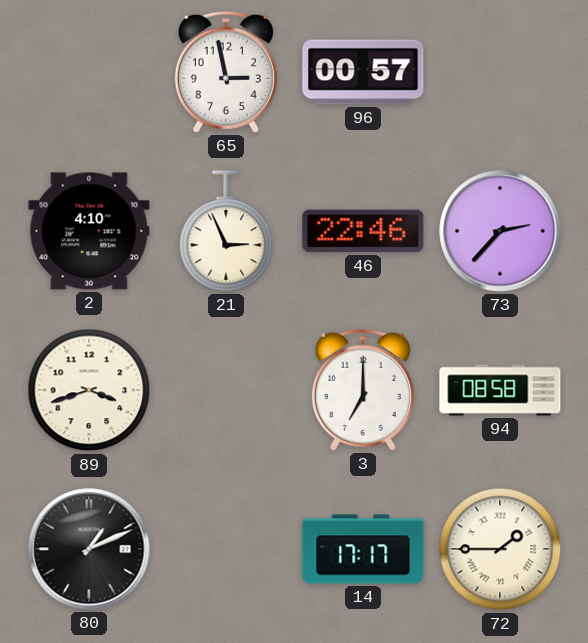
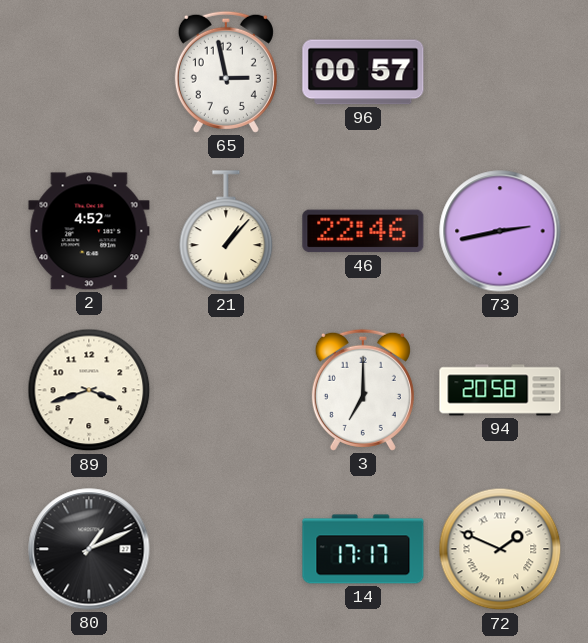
2: 4:10 -> 4:52 (89, 231)
21: 2:56 -> 1:07 (226, 231)
73: 2:37 -> 2:43 (500, 231)
94: 08:58 -> 20:58 (500, 390)
72: 1:45 -> 1:49 (500, 549)
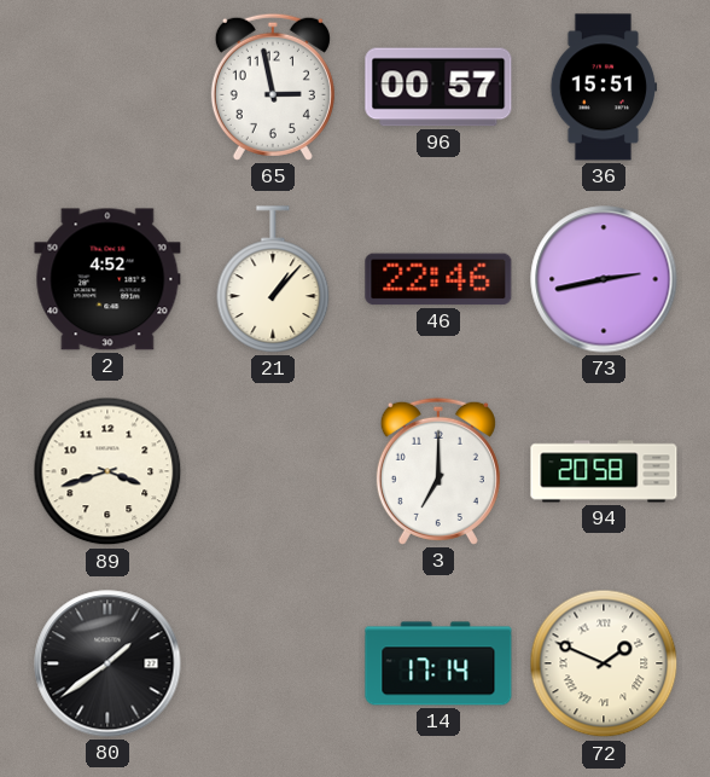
36: none -> 15:51 (603, 87)
80: 1:11 -> 1:39 (107, 663)
14: 17:17 -> 17:14 (438, 663)
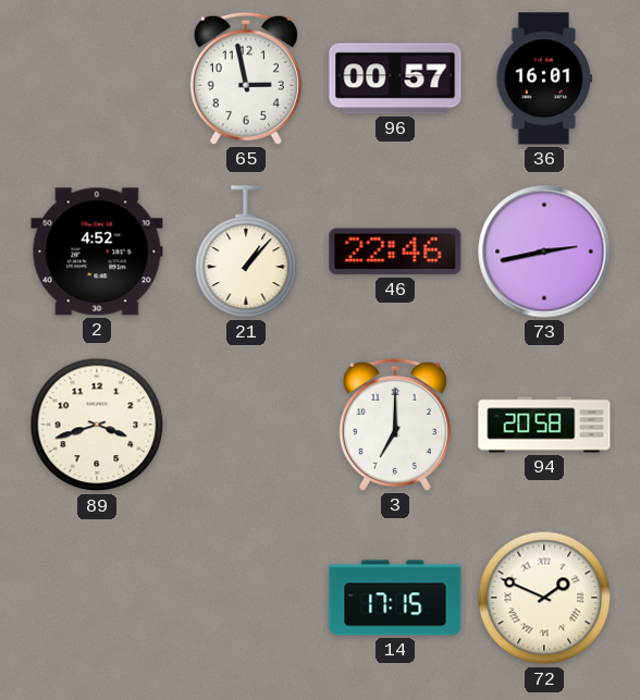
36: 15:51 -> 16:01 (543, 78)
80: 1:39 -> none (107, 663)
14: 17:14 -> 17:15 (395, 598)
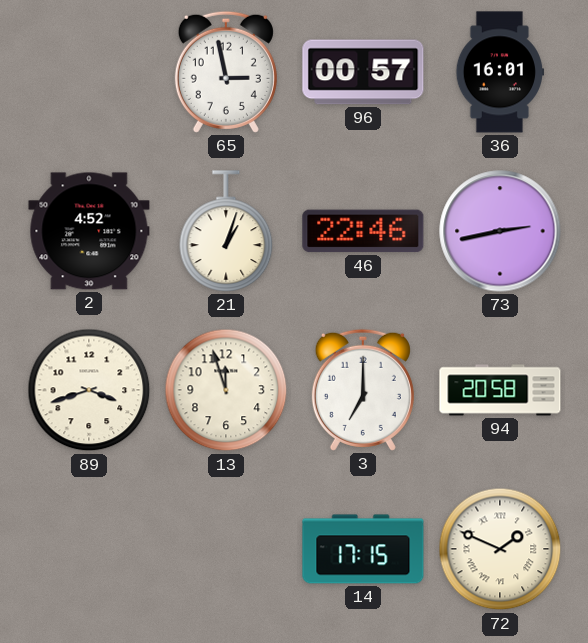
21: 1:07 -> 1:03 (226, 231)
13: none -> 11:57 (226, 390)
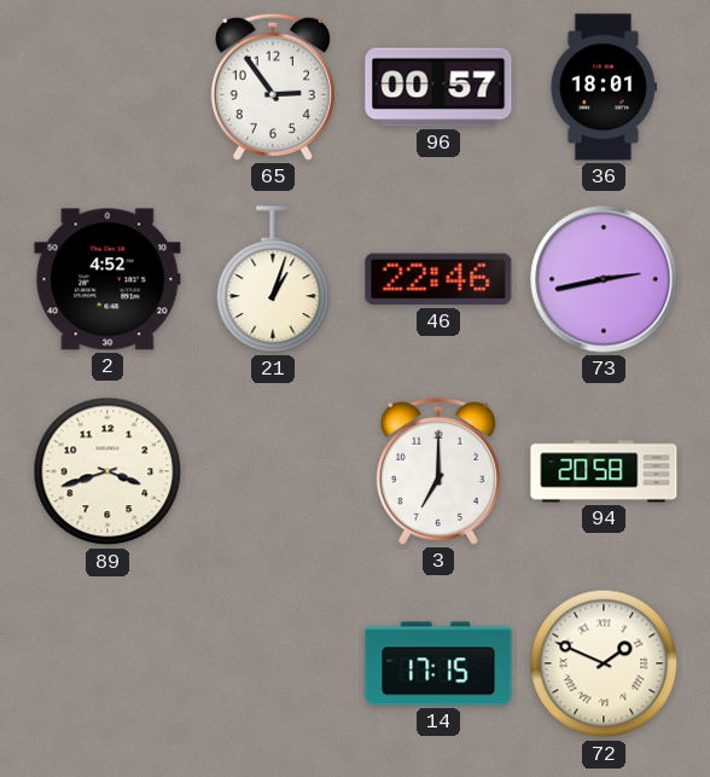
65: 2:58 -> 2:54 (273, 87)
36: 16:01 -> 18:01 (603, 87)
13: 11:57 -> none (226, 390)
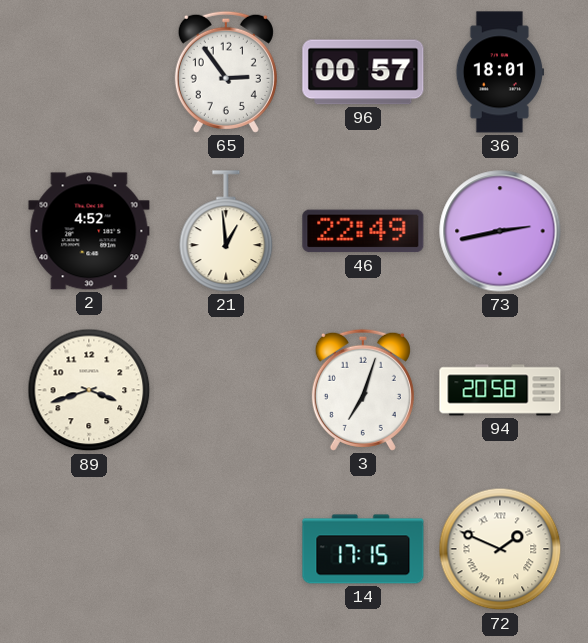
21: 1:03 -> 12:59 (226, 231)
46: 22:46 -> 22:49 (363, 231)
3: 7:00 -> 7:03 (363, 390)
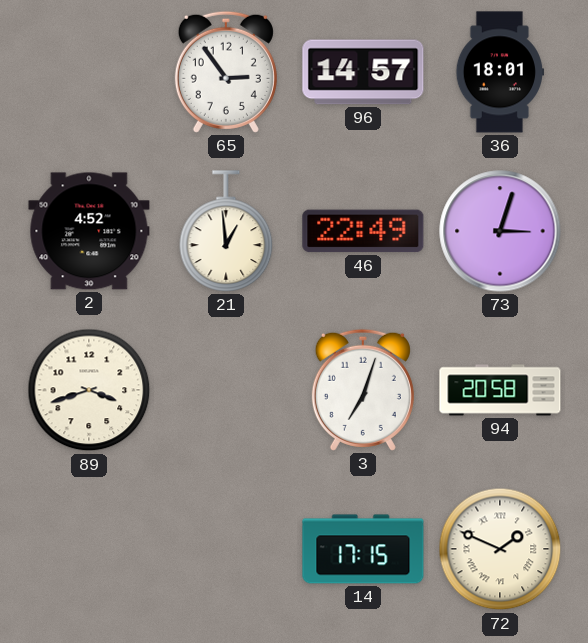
96: 00:57 -> 14:57 (363, 72)
73: 2:43 -> 3:03 (500, 231)
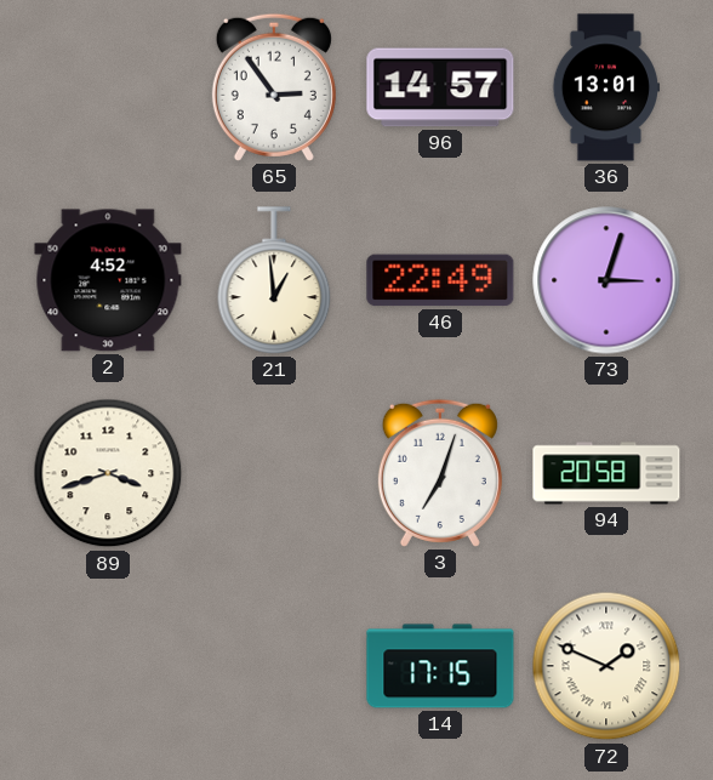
36: 18:01 -> 13:01 (605, 87)
